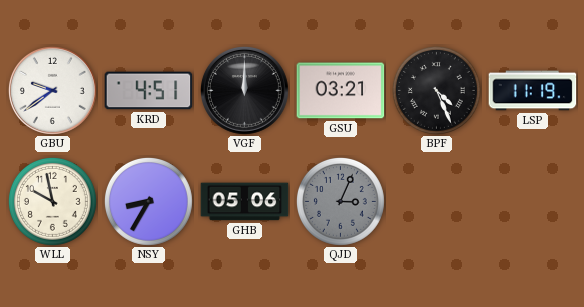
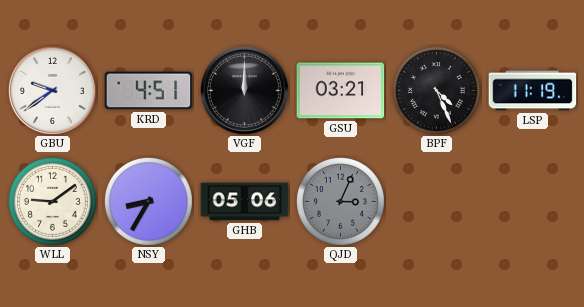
WLL: 9:58 -> 9:09 (52, 201)
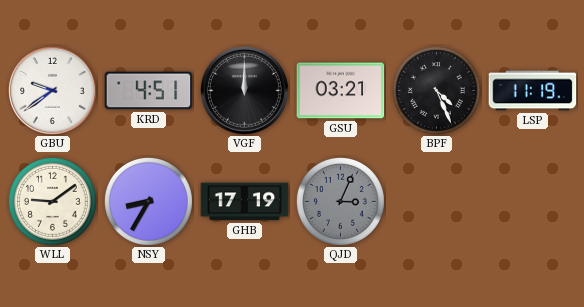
GHB: 05:06 -> 17:19 (245, 202)
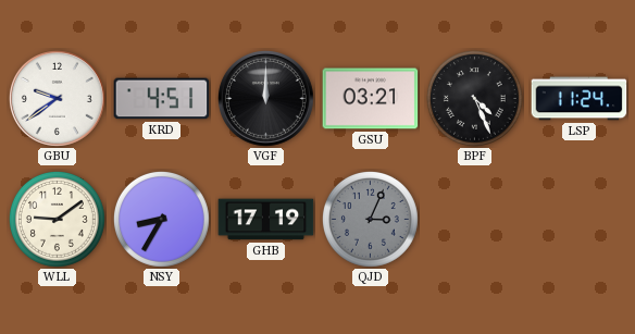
LSP: 11:19 -> 11:24 (580, 99)
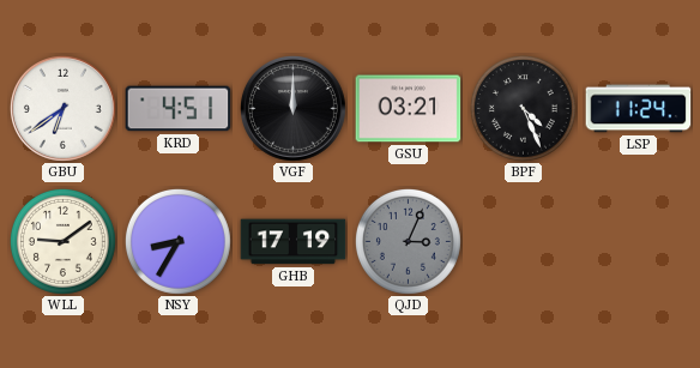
GBU: 9:39 -> 6:39 (62, 108)
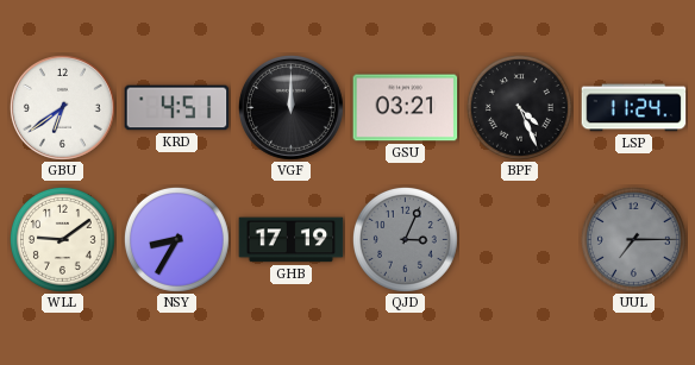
UUL: none -> 7:15 (633, 239)
